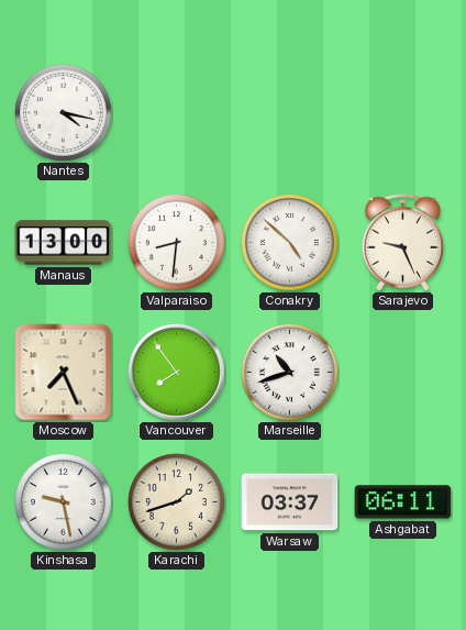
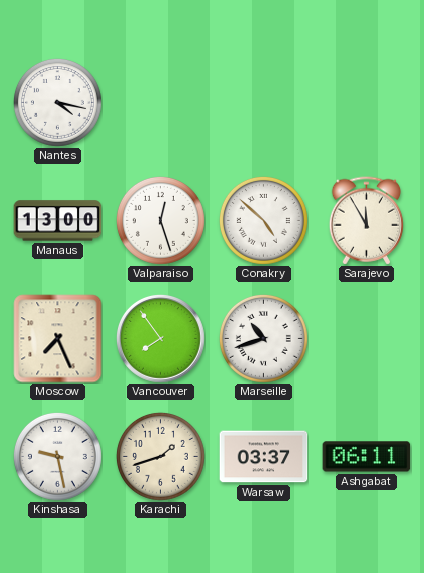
Valparaiso: 8:31 -> 12:27 (160, 220)
Sarajevo: 9:26 -> 11:55 (367, 221)
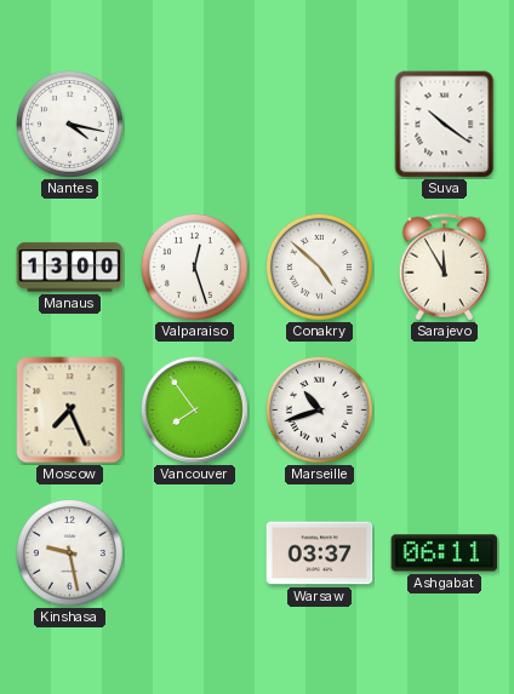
Suva: none -> 10:21 (445, 125)
Karachi: 1:42 -> none (160, 456)
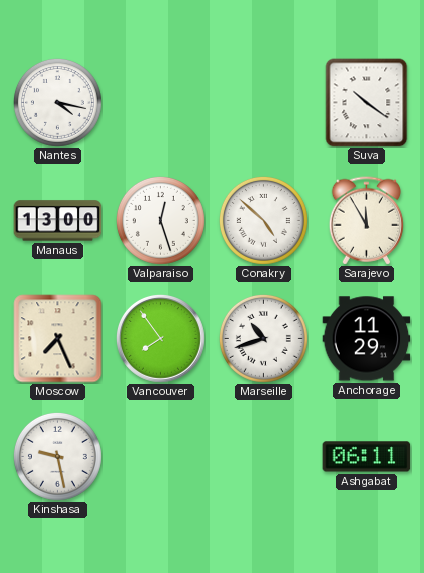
Anchorage: none -> 11:29 (367, 339)
Warsaw: 03:37 -> none (320, 554)
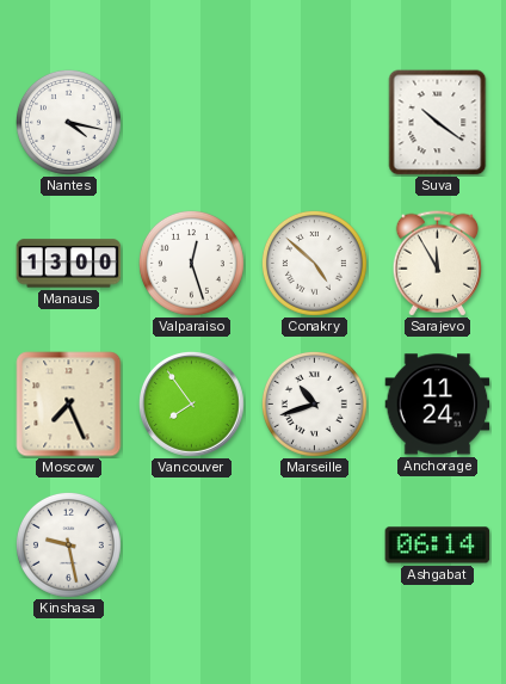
Anchorage: 11:29 -> 11:24 (438, 405)
Ashgabat: 06:11 -> 06:14 (438, 546)
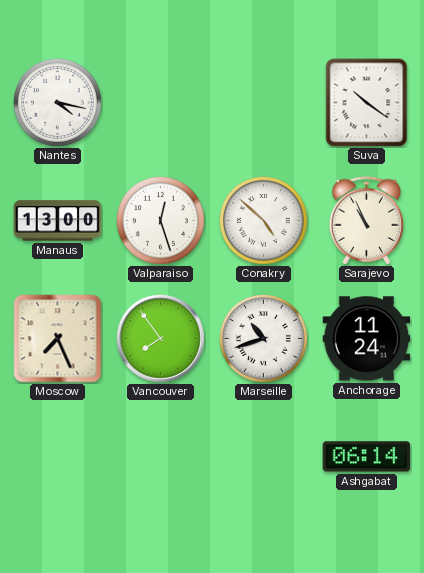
Sarajevo: 11:55 -> 10:56 (367, 221)
Kinshasa: 9:28 -> none (68, 544)
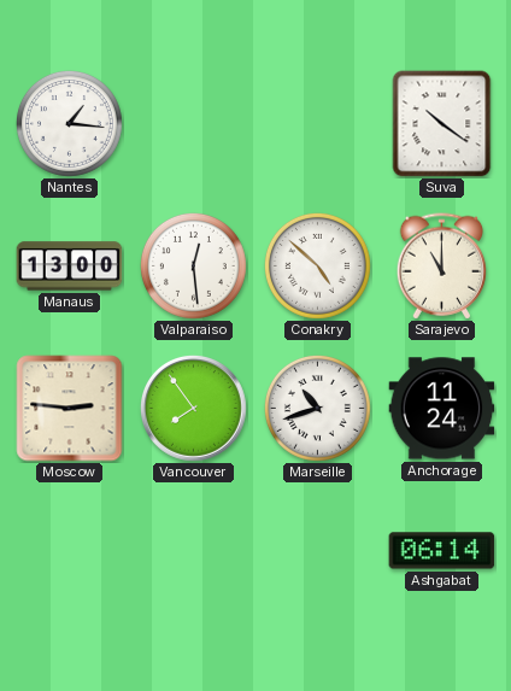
Nantes: 4:17 -> 1:16 (69, 123)
Valparaiso: 12:27 -> 12:29 (193, 265)
Sarajevo: 10:56 -> 11:00 (442, 267)
Moscow: 7:26 -> 2:46 (70, 409)
